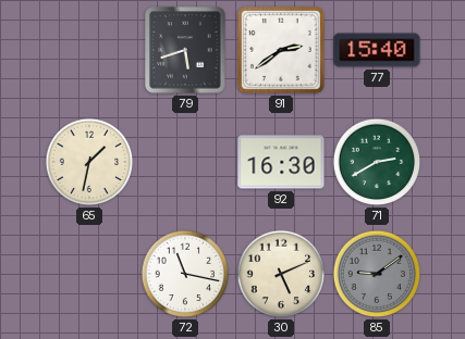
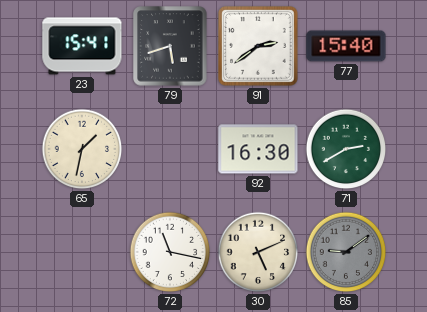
23: none -> 15:41 (82, 46)
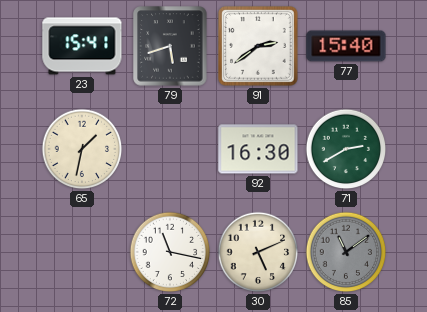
85: 9:09 -> 11:09 (346, 252)
